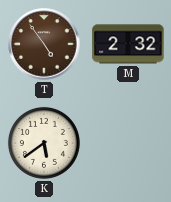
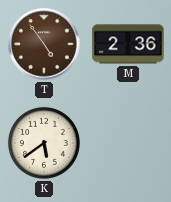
M: 2:32 -> 2:36 (128, 44)
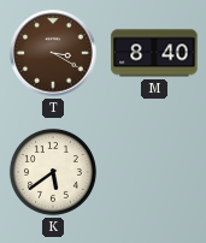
T: 4:54 -> 3:20 (53, 53)
M: 2:36 -> 8:40 (154, 53)
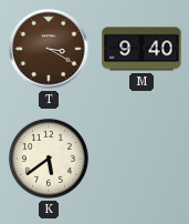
M: 8:40 -> 9:40 (141, 49)
